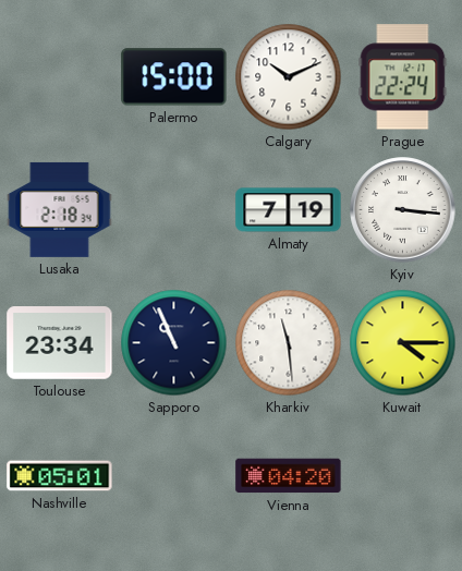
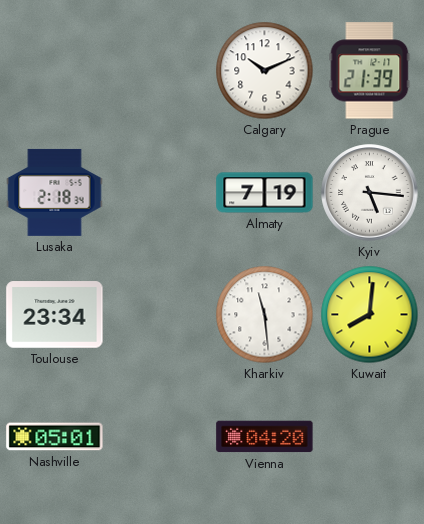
Palermo: 15:00 -> none (174, 77)
Prague: 22:24 -> 21:39 (370, 71)
Kyiv: 3:16 -> 5:16 (370, 193)
Sapporo: 10:56 -> none (174, 343)
Kuwait: 4:15 -> 8:01 (370, 315)
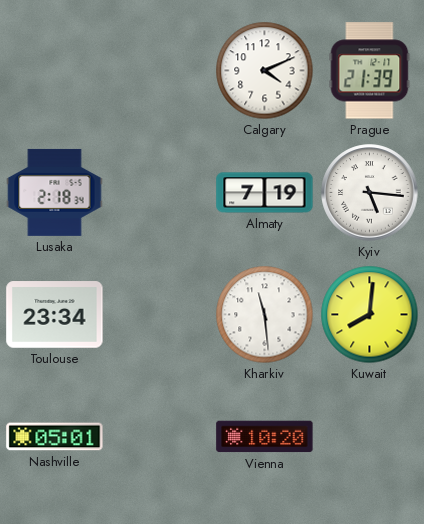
Calgary: 10:11 -> 4:11 (265, 71)
Vienna: 04:20 -> 10:20 (265, 437)
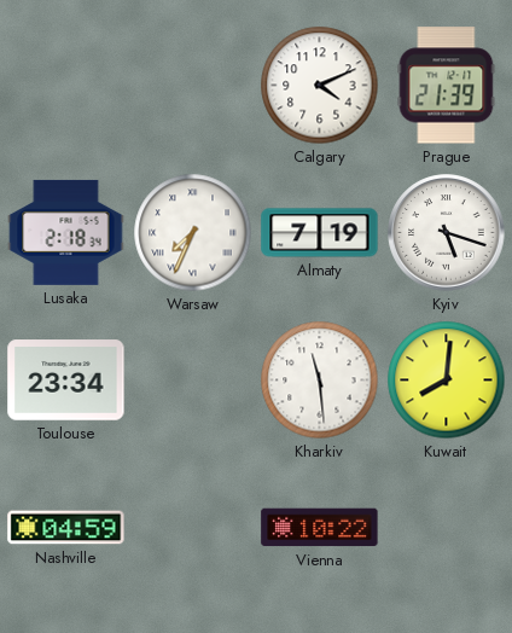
Warsaw: none -> 7:34 (193, 233)
Kyiv: 5:16 -> 5:18 (447, 233)
Nashville: 05:01 -> 04:59 (66, 528)
Vienna: 10:20 -> 10:22 (320, 528)
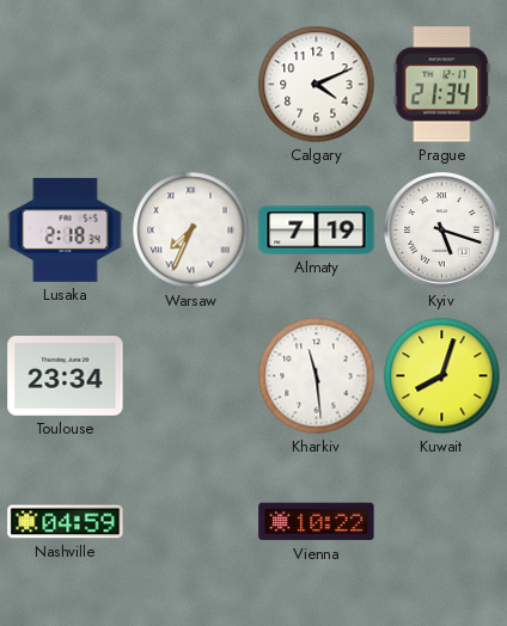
Prague: 21:39 -> 21:34 (442, 85)
Kuwait: 8:01 -> 8:03 (442, 376)
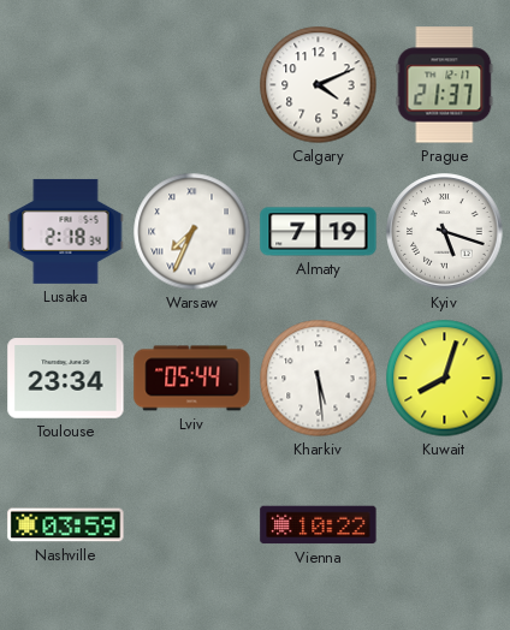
Prague: 21:34 -> 21:37 (445, 85)
Lviv: none -> 05:44 (192, 379)
Kharkiv: 11:29 -> 5:29 (319, 379)
Nashville: 04:59 -> 03:59 (66, 525)
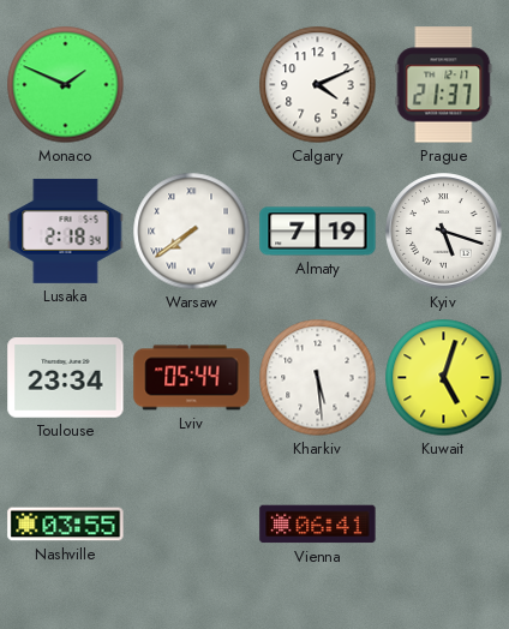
Monaco: none -> 1:49 (66, 85)
Warsaw: 7:34 -> 7:39 (192, 232)
Kuwait: 8:03 -> 5:03 (444, 378)
Nashville: 03:59 -> 03:55 (66, 525)
Vienna: 10:22 -> 06:41 (318, 525)
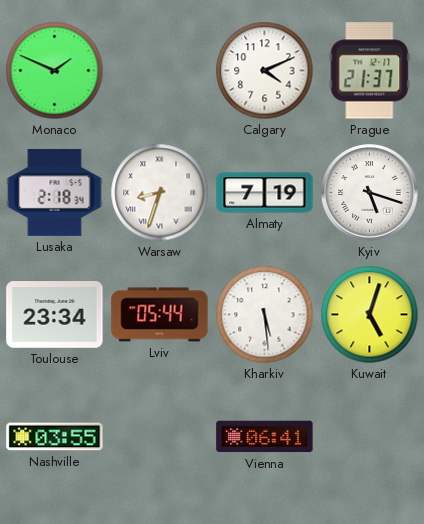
Warsaw: 7:39 -> 8:33 (160, 193)
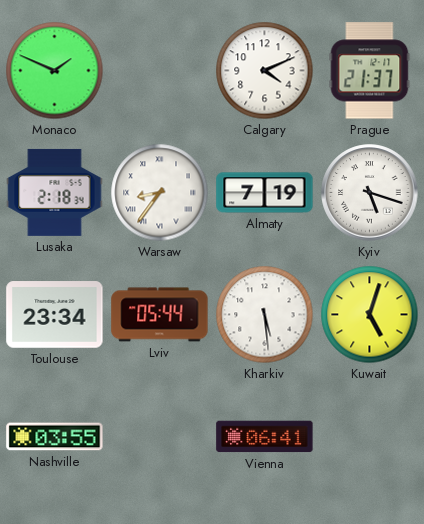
Warsaw: 8:33 -> 8:36 (160, 193)
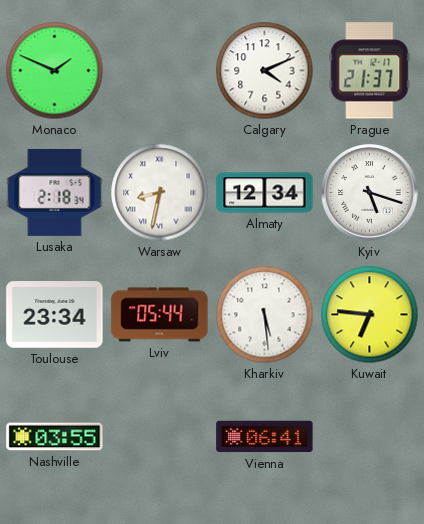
Warsaw: 8:36 -> 8:32 (160, 193)
Almaty: 7:19 -> 12:34 (265, 193)
Kuwait: 5:03 -> 6:46 (370, 315)
